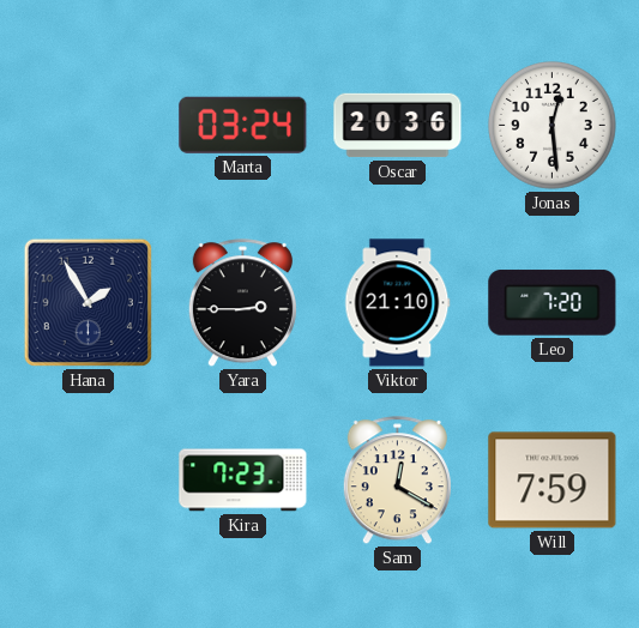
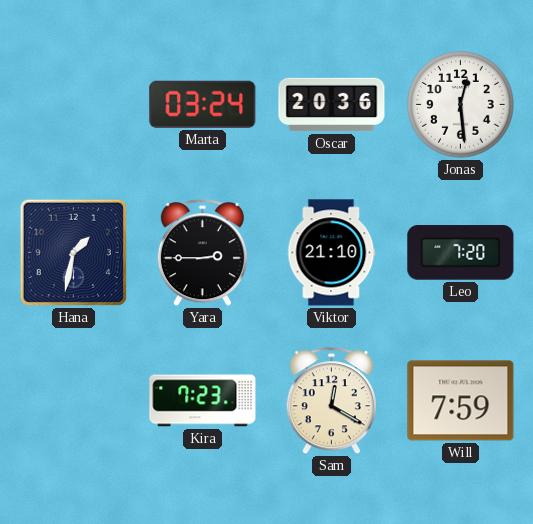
Hana: 1:55 -> 1:32 (73, 252)
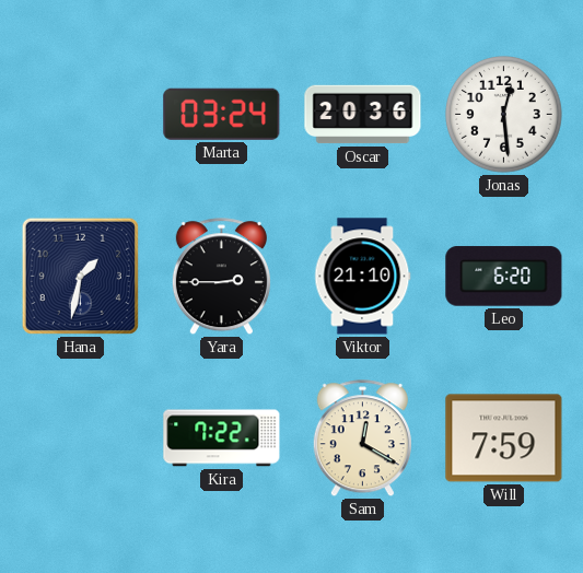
Leo: 7:20 -> 6:20 (504, 277)
Kira: 7:23 -> 7:22 (222, 438)
